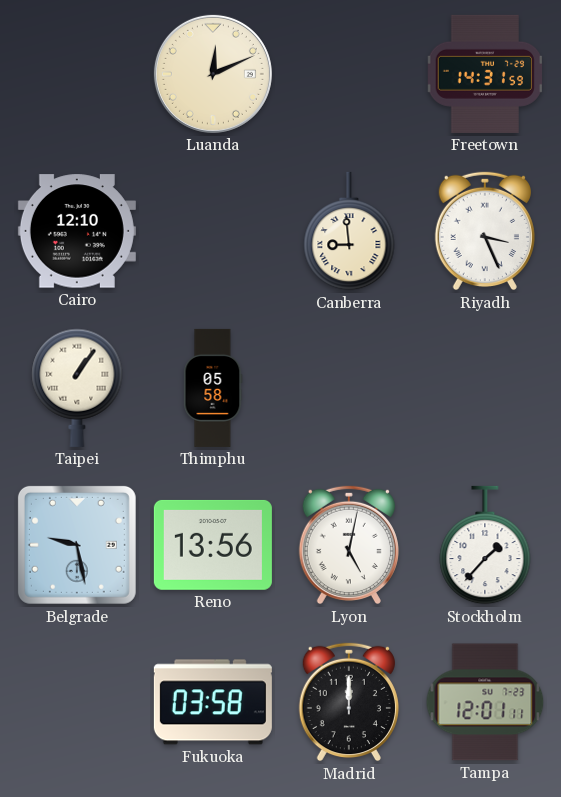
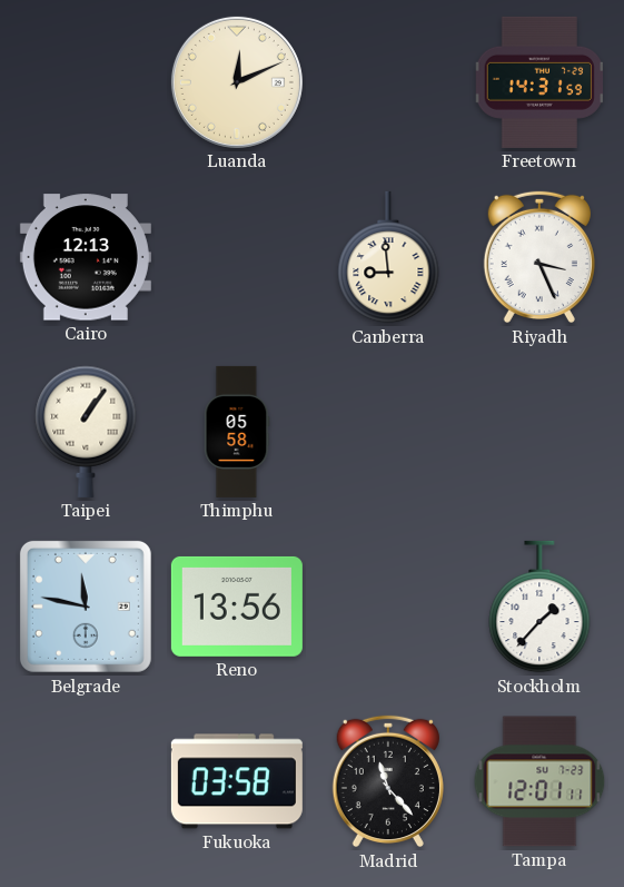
Cairo: 12:10 -> 12:13 (86, 257)
Belgrade: 9:28 -> 11:47 (86, 607)
Lyon: 5:02 -> none (349, 545)
Madrid: 12:00 -> 11:23 (388, 781)
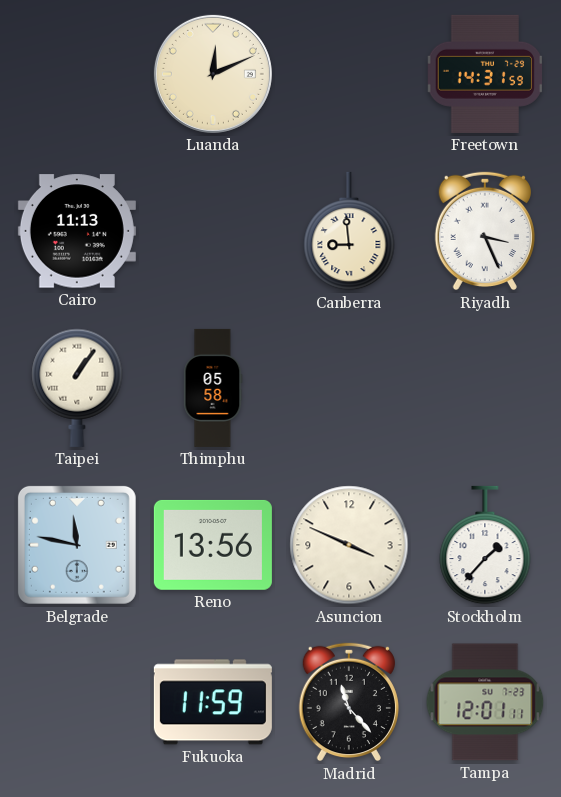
Cairo: 12:13 -> 11:13 (77, 231)
Asuncion: none -> 3:49 (349, 545)
Fukuoka: 03:58 -> 11:59 (213, 702)
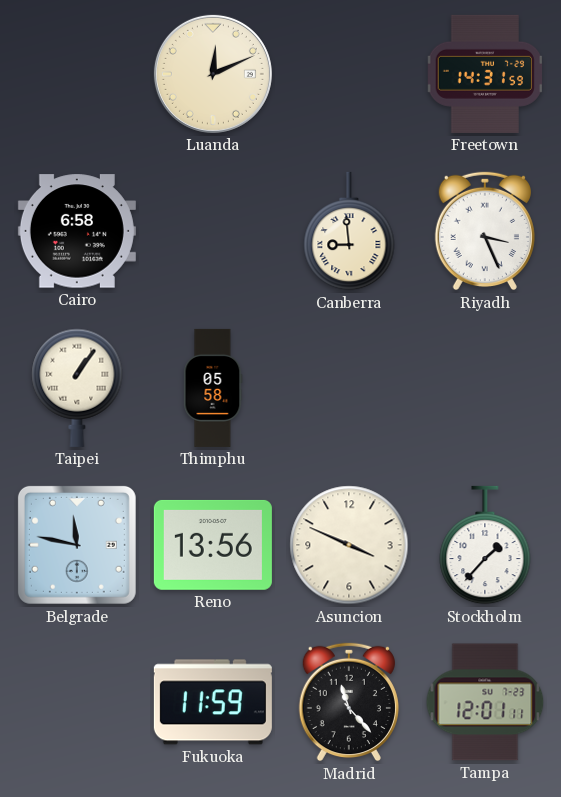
Cairo: 11:13 -> 6:58 (77, 231)
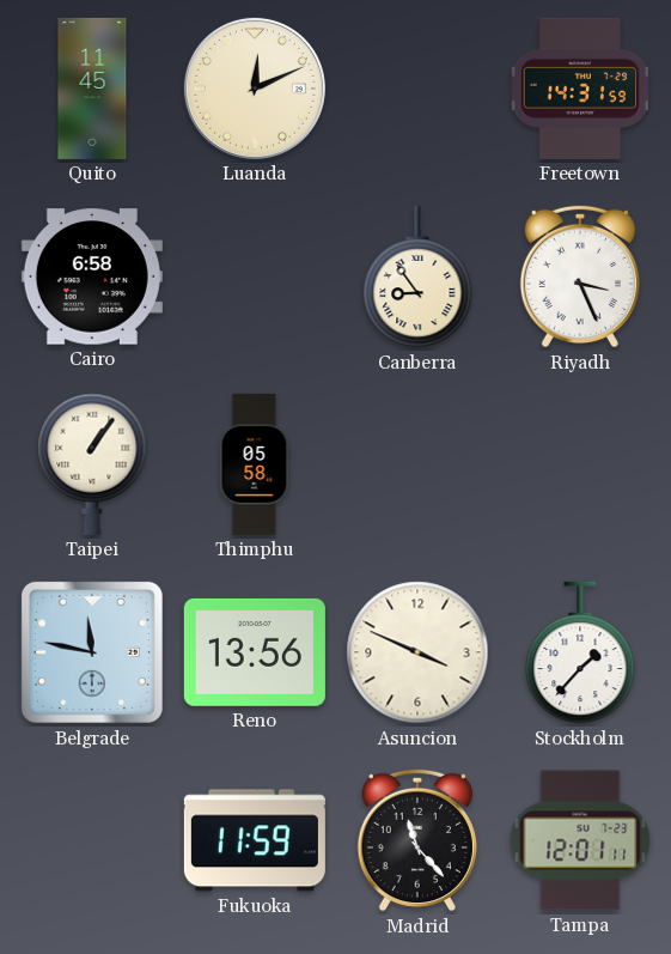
Quito: none -> 11:45 (92, 89)
Canberra: 8:59 -> 8:54 (417, 277)
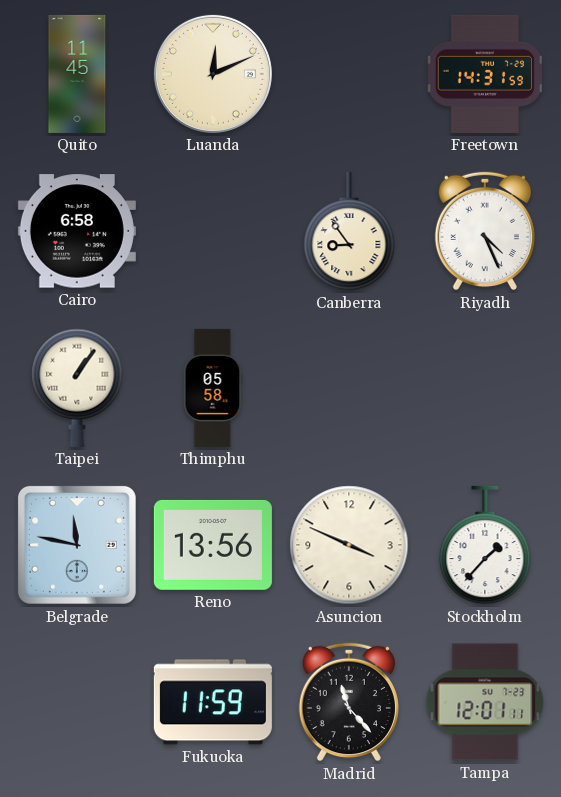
Riyadh: 3:26 -> 4:26 (485, 231)
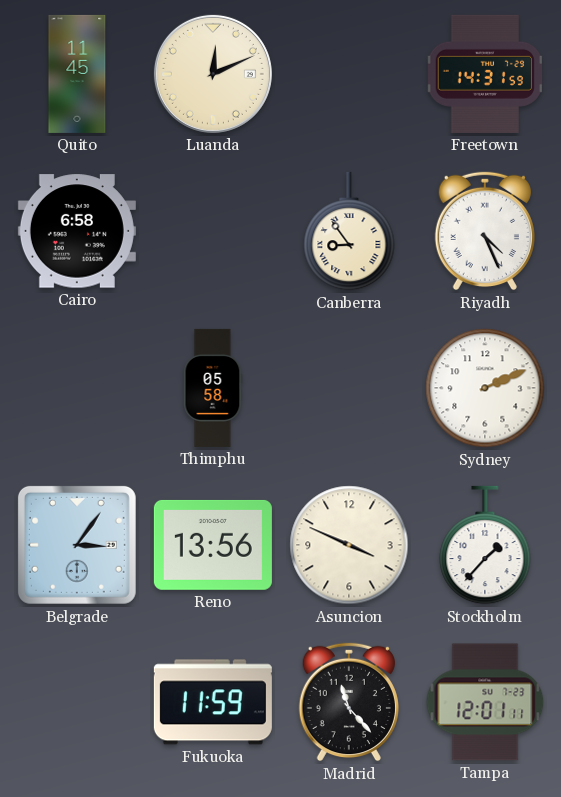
Taipei: 1:06 -> none (77, 388)
Sydney: none -> 2:11 (485, 388)
Belgrade: 11:47 -> 3:06 (77, 545)
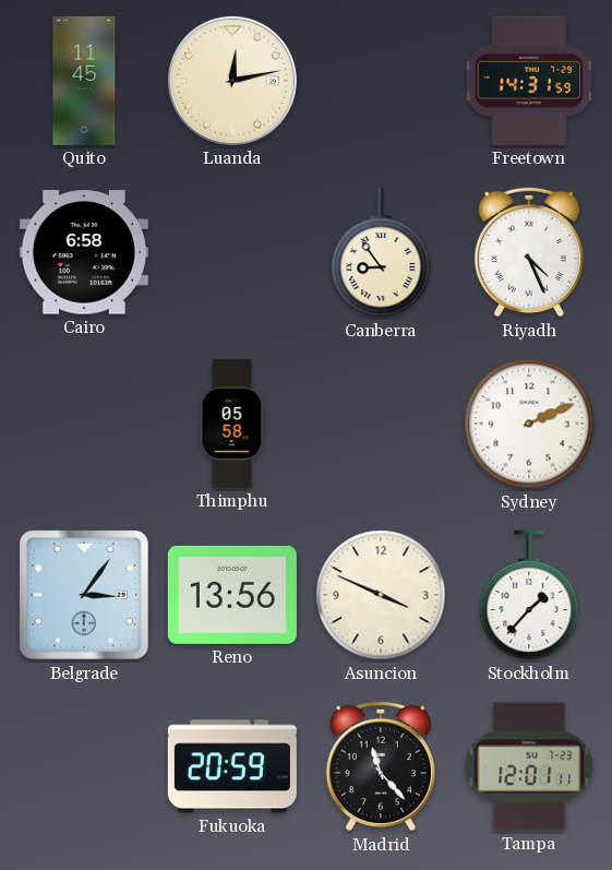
Luanda: 12:11 -> 12:13 (232, 81)
Fukuoka: 11:59 -> 20:59 (232, 766)
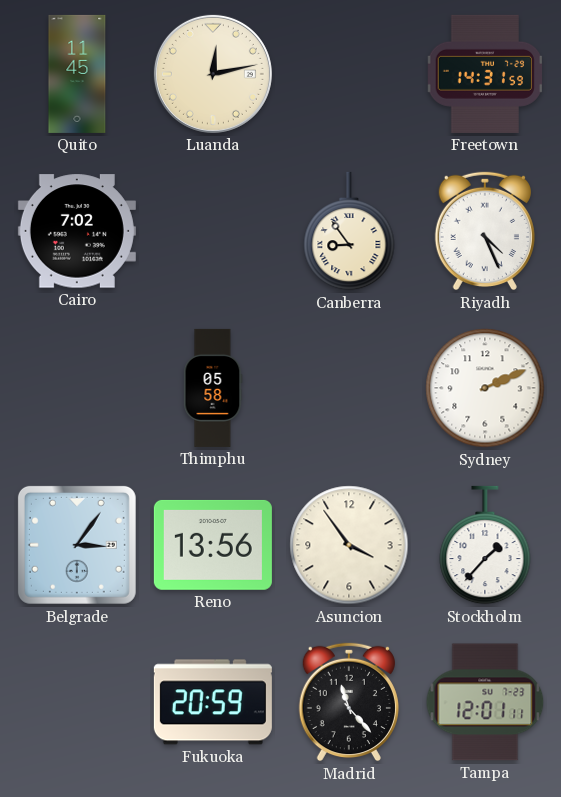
Cairo: 6:58 -> 7:02 (77, 231)
Asuncion: 3:49 -> 3:54 (349, 545)
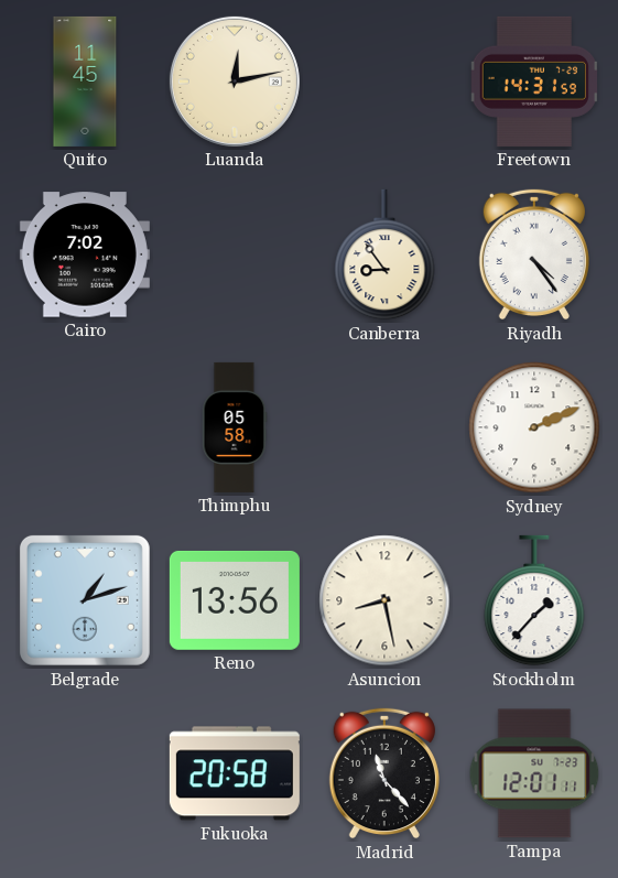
Riyadh: 4:26 -> 4:24 (534, 254)
Belgrade: 3:06 -> 1:12 (85, 600)
Asuncion: 3:54 -> 8:28 (384, 600)
Fukuoka: 20:59 -> 20:58 (235, 773)
